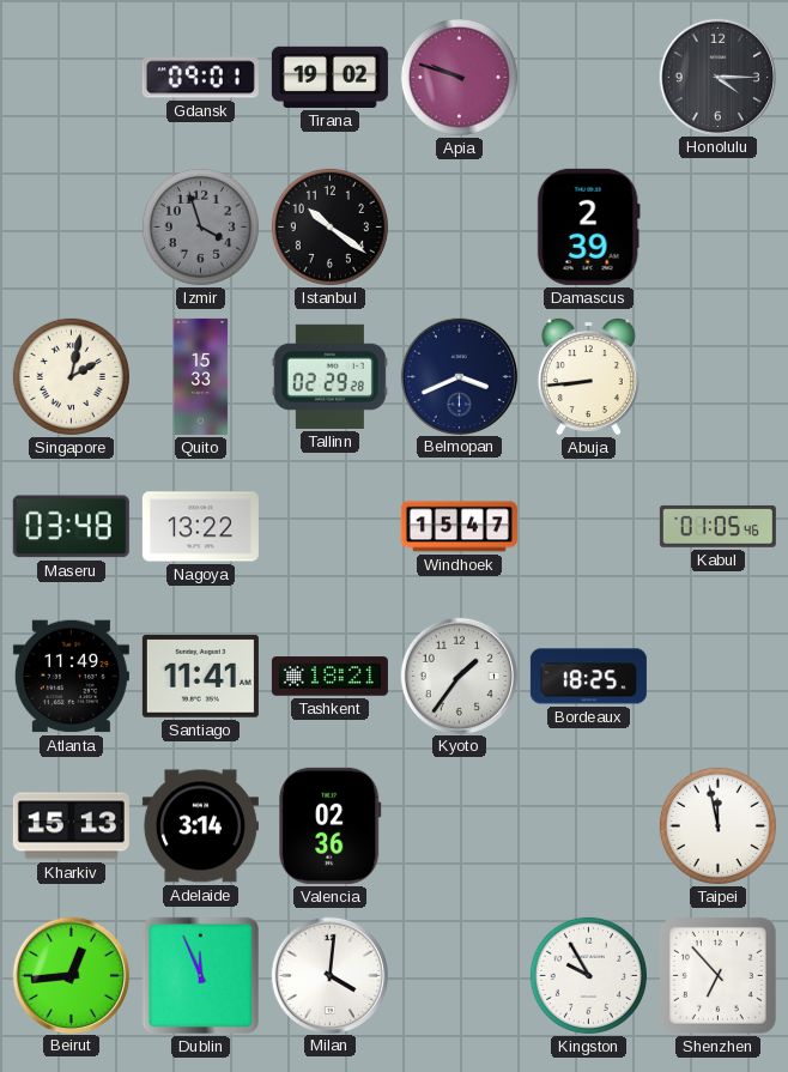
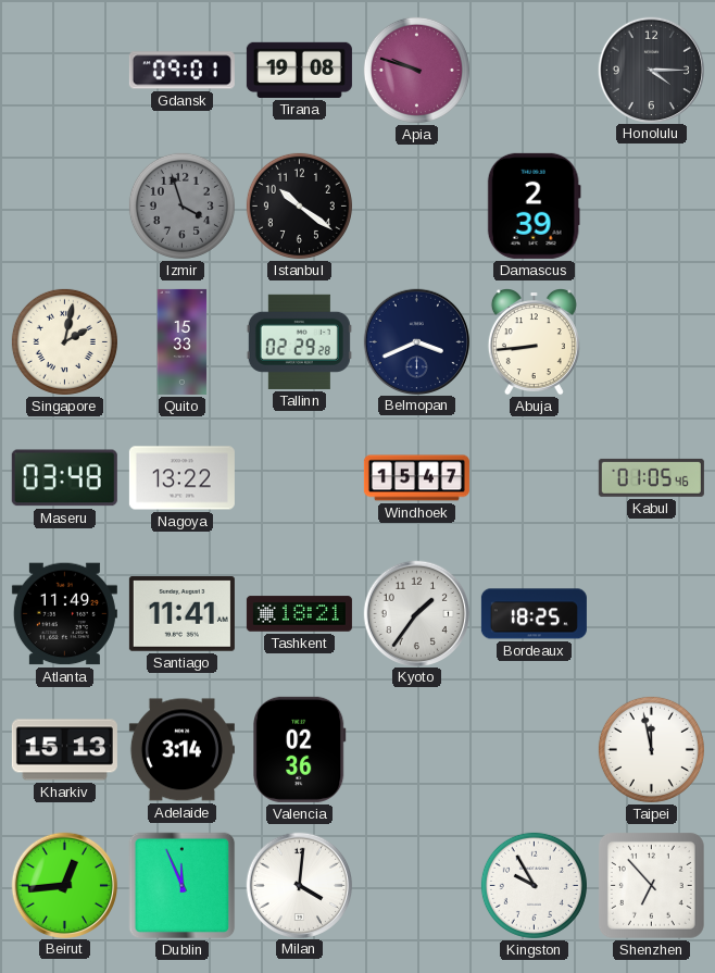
Tirana: 19:02 -> 19:08 (299, 70)
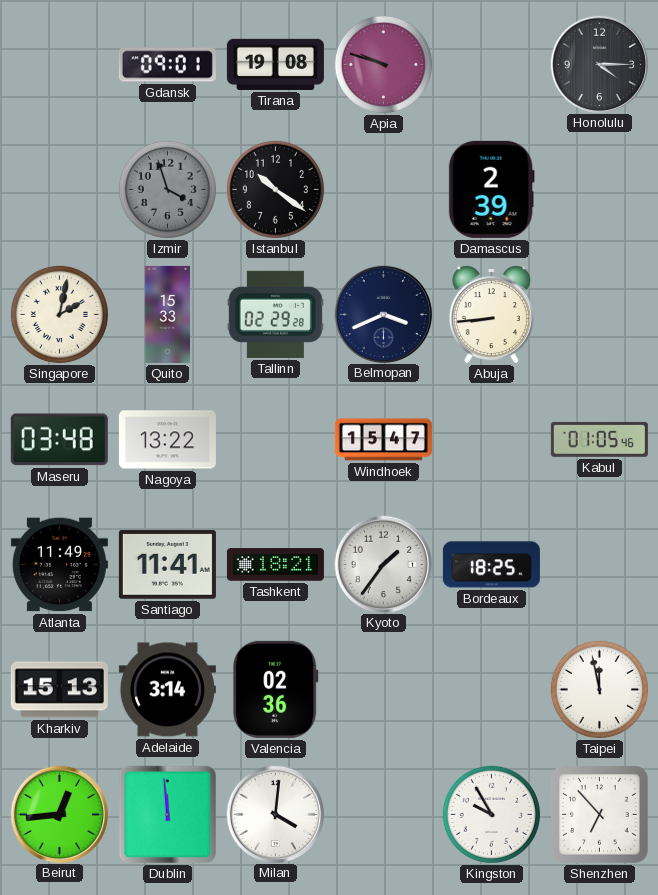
Dublin: 11:56 -> 11:59 (168, 815)
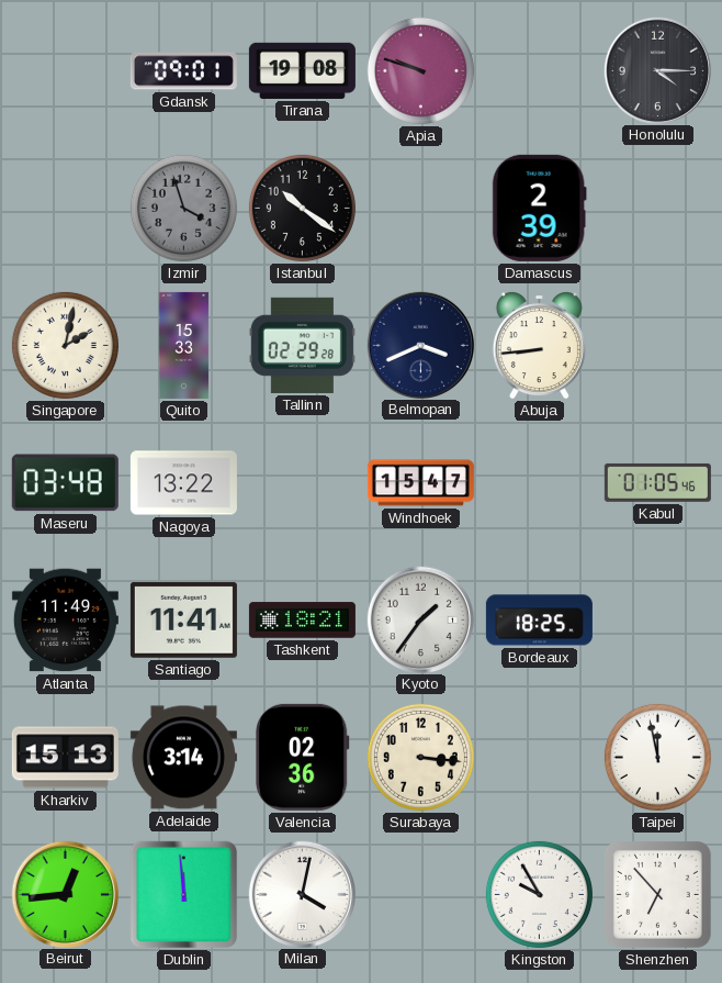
Surabaya: none -> 3:16 (420, 757)
Milan: 4:01 -> 4:02 (302, 894)
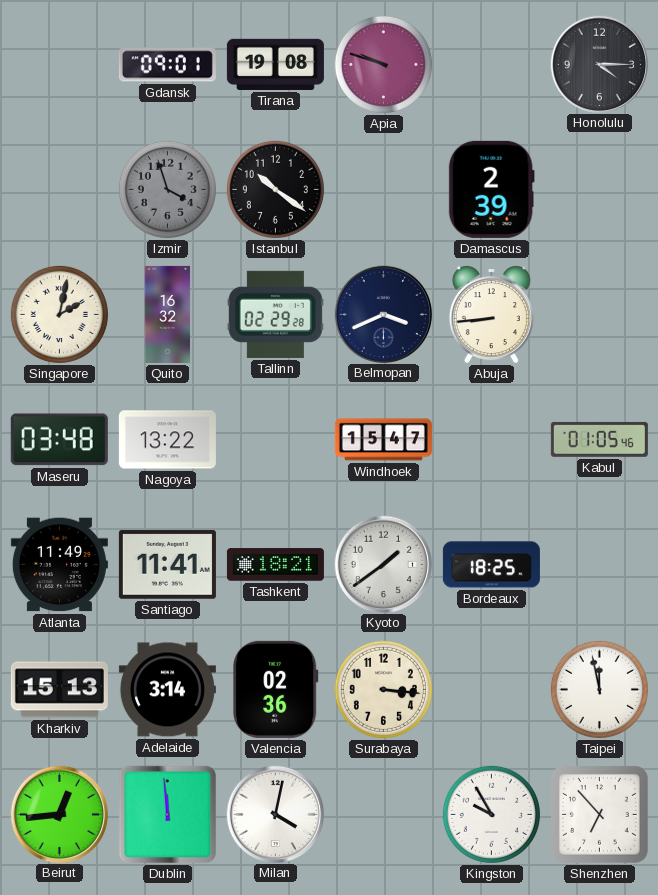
Quito: 15:33 -> 16:32 (168, 314)
Kyoto: 1:36 -> 1:39 (383, 564)
